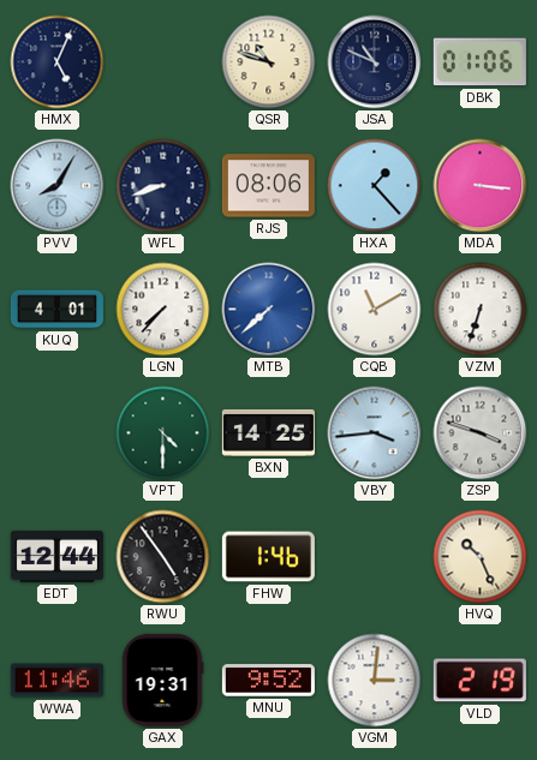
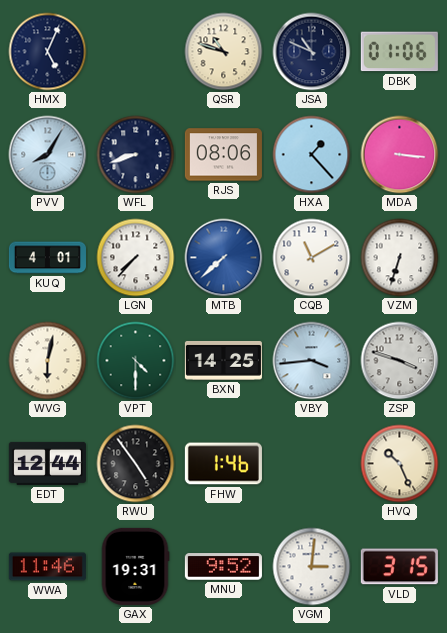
WVG: none -> 6:02 (48, 361)
VLD: 2:19 -> 3:15 (399, 567)
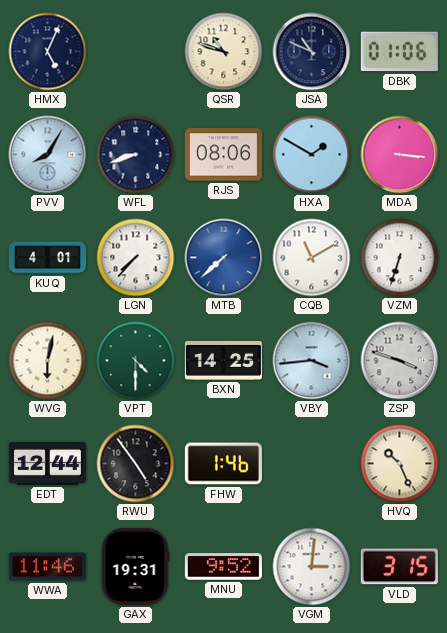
HXA: 1:23 -> 1:50 (312, 155)
